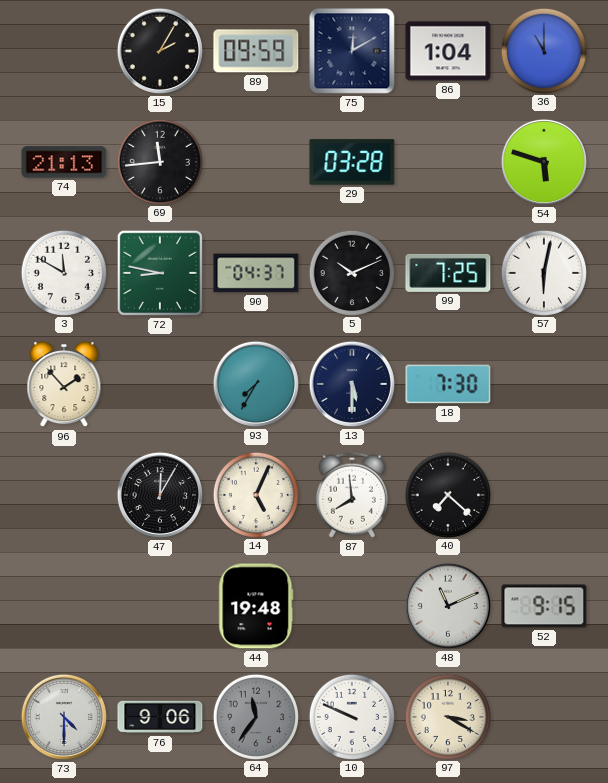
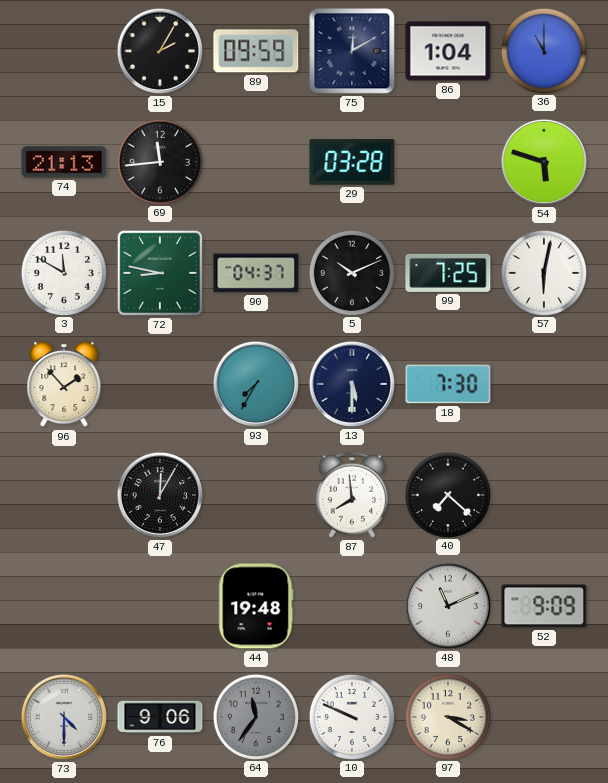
14: 5:04 -> none (255, 494)
52: 9:15 -> 9:09 (544, 606)
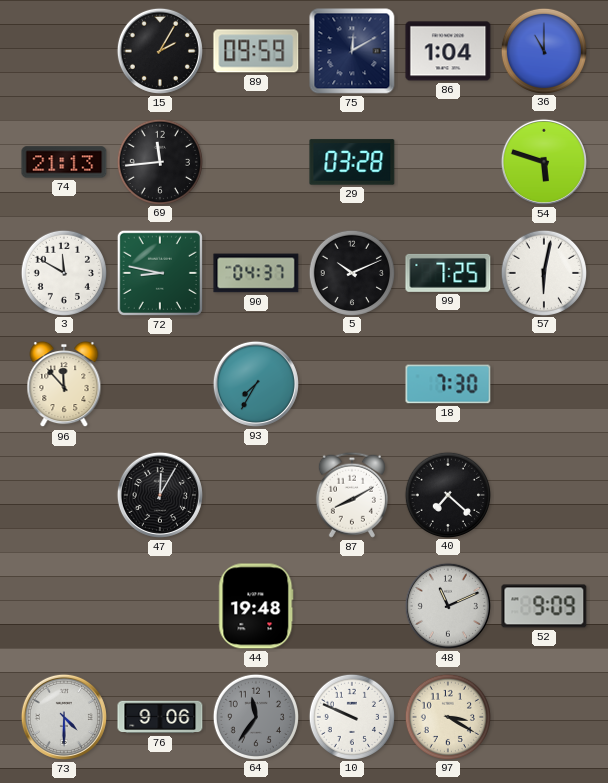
96: 1:53 -> 11:53 (64, 384)
13: 5:30 -> none (352, 384)
87: 7:59 -> 8:10 (352, 495)
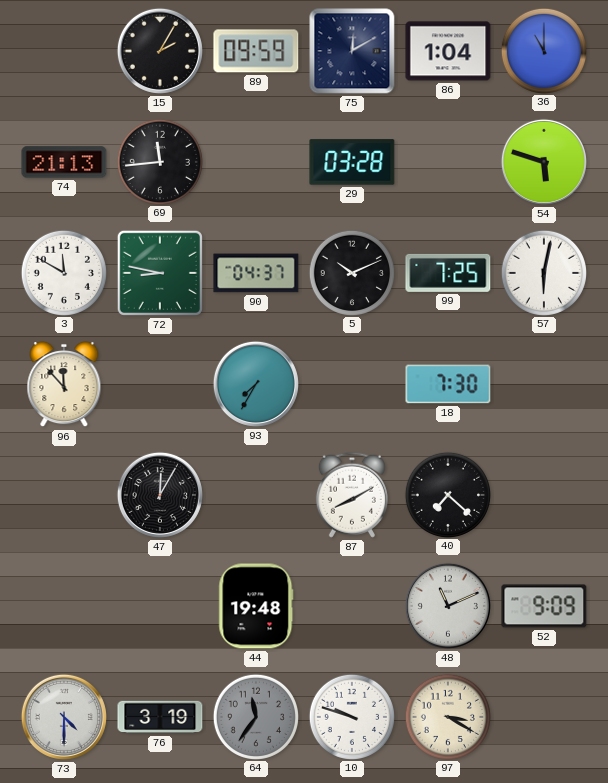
76: 9:06 -> 3:19 (160, 717)
10: 9:49 -> 9:48 (351, 716)
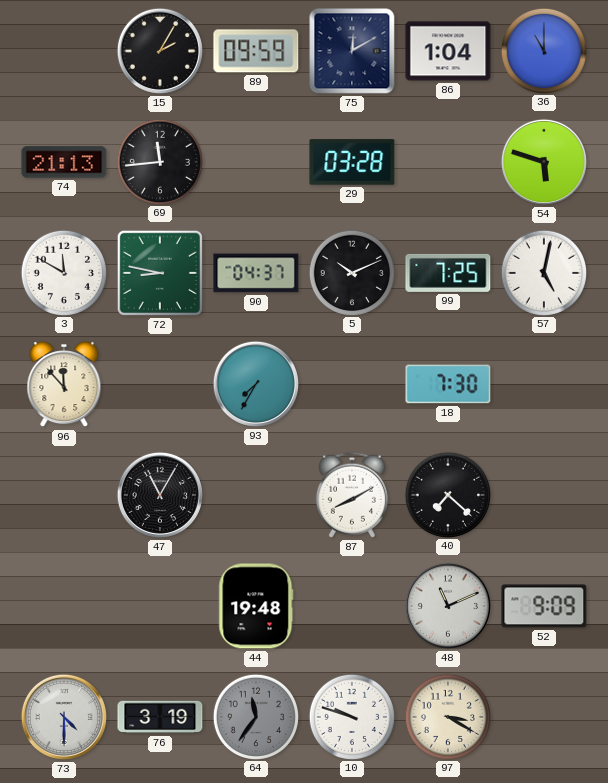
57: 6:02 -> 5:02 (543, 272)
47: 12:05 -> 11:05 (160, 495)
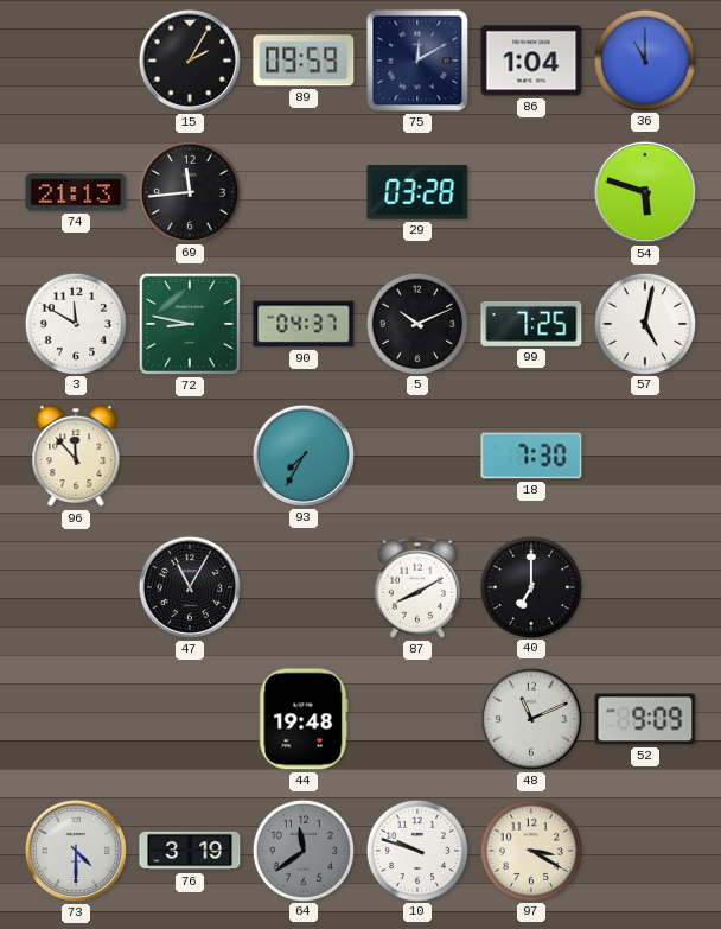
40: 7:22 -> 7:00 (530, 586)
64: 11:36 -> 11:39 (302, 850)
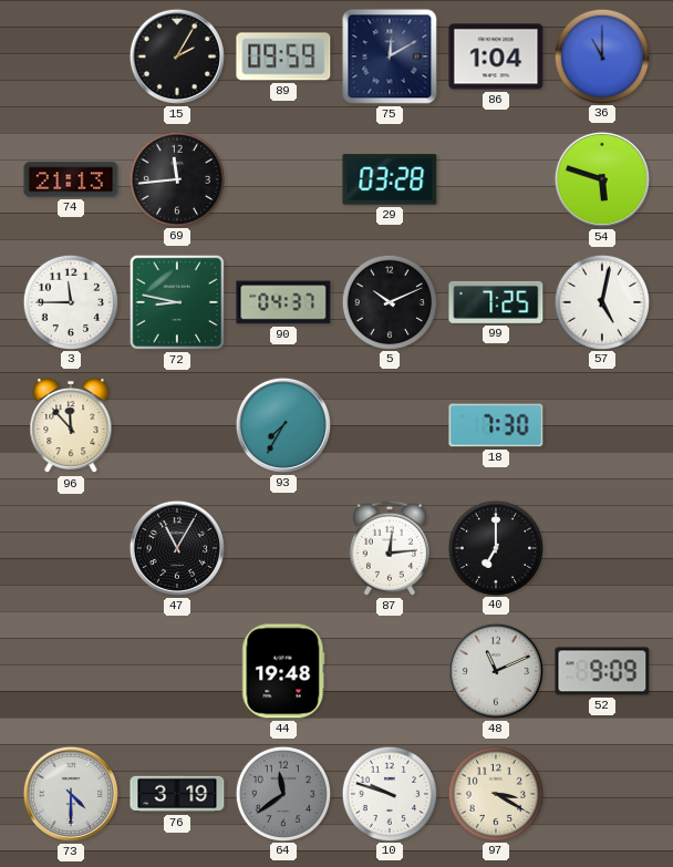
3: 11:50 -> 11:45 (70, 301)
87: 8:10 -> 12:14 (390, 548)
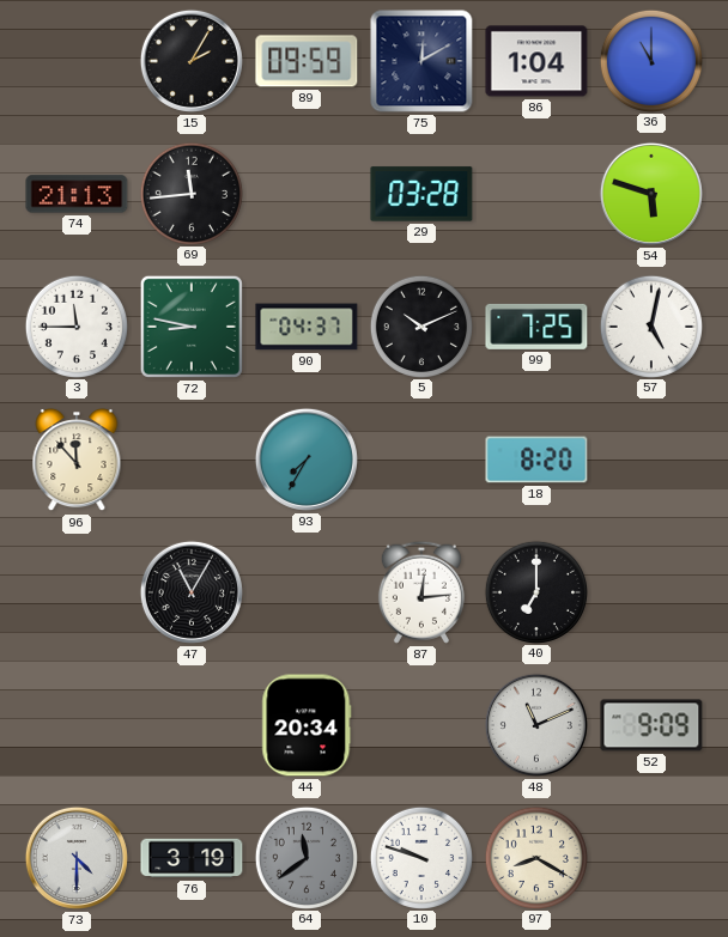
18: 7:30 -> 8:20 (536, 460)
44: 19:48 -> 20:34 (307, 725)
97: 3:20 -> 8:20 (535, 857)
